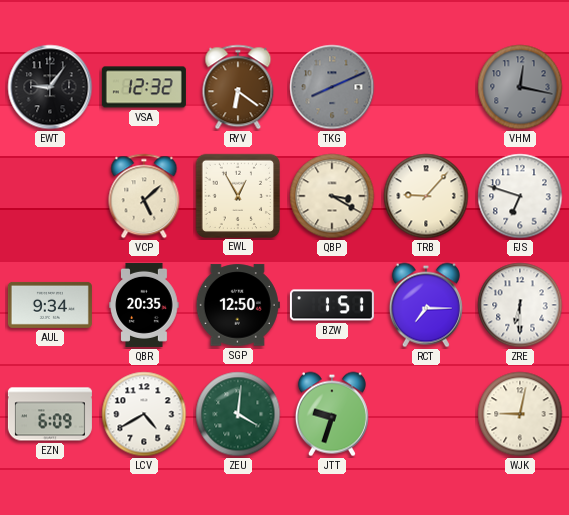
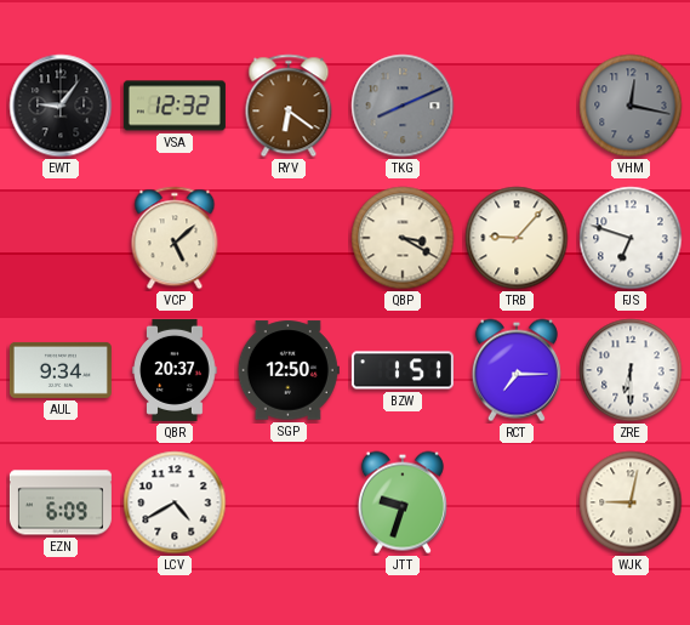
EWL: 12:55 -> none (237, 195)
QBR: 20:35 -> 20:37 (175, 370)
ZEU: 4:01 -> none (238, 414)
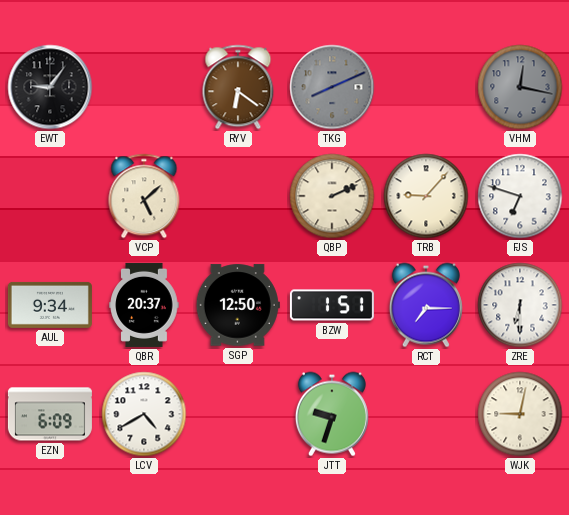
VSA: 12:32 -> none (175, 106)
QBP: 3:20 -> 2:11 (332, 196)
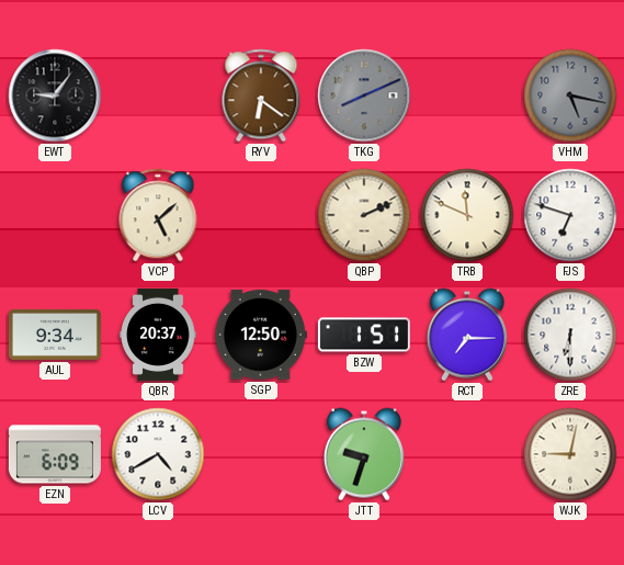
VHM: 12:17 -> 5:17 (570, 95)
TRB: 9:07 -> 11:49 (467, 215)
